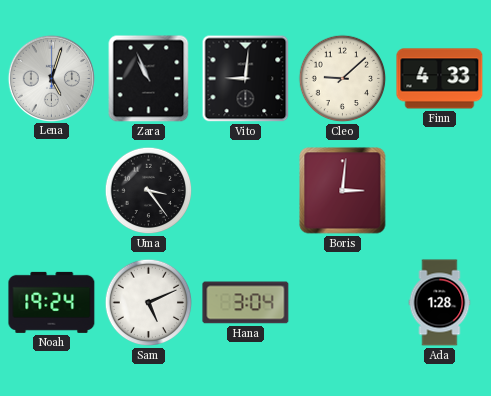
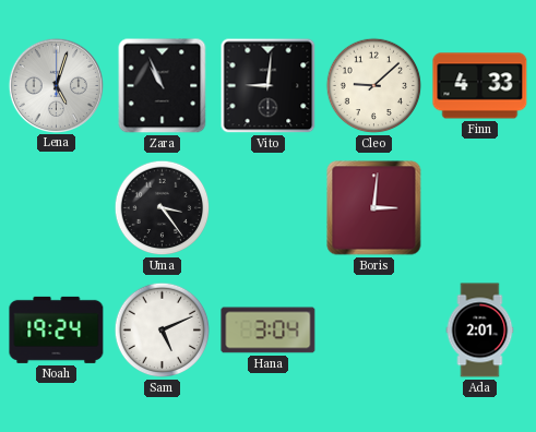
Ada: 1:28 -> 2:01 (480, 331)
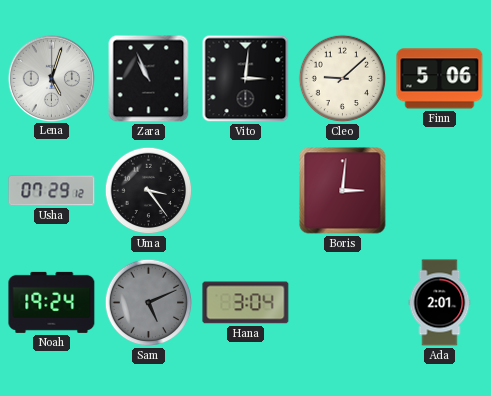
Vito: 9:01 -> 3:01 (246, 79)
Finn: 4:33 -> 5:06 (440, 79)
Usha: none -> 07:29 (52, 191)
Sam dial: white -> grey (149, 303)
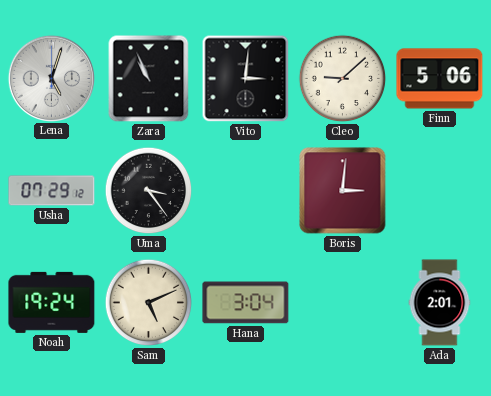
Sam dial: grey -> cream (149, 303)
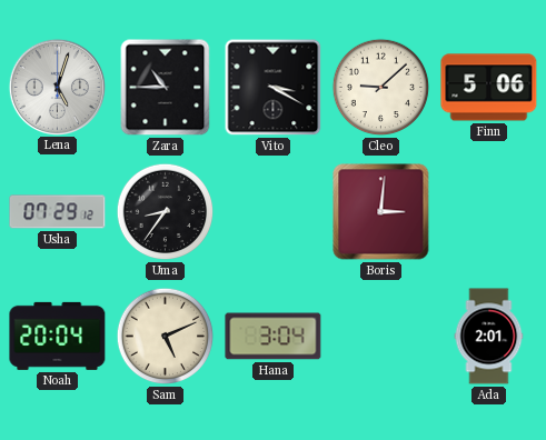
Zara: 10:56 -> 10:45 (166, 88)
Vito: 3:01 -> 3:20 (274, 88)
Uma: 3:24 -> 8:36 (166, 212)
Noah: 19:24 -> 20:04 (58, 336)
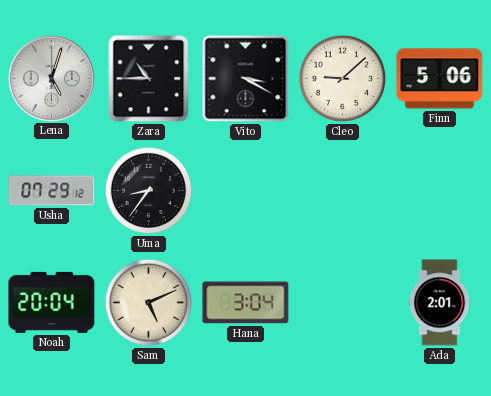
Boris: 3:01 -> none (381, 212)
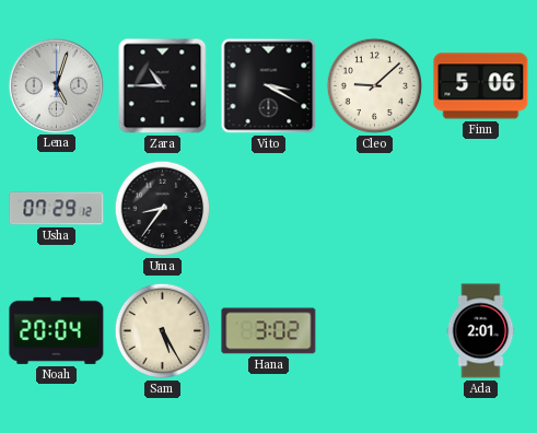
Sam: 5:11 -> 5:25 (163, 331)
Hana: 3:04 -> 3:02 (269, 331)
